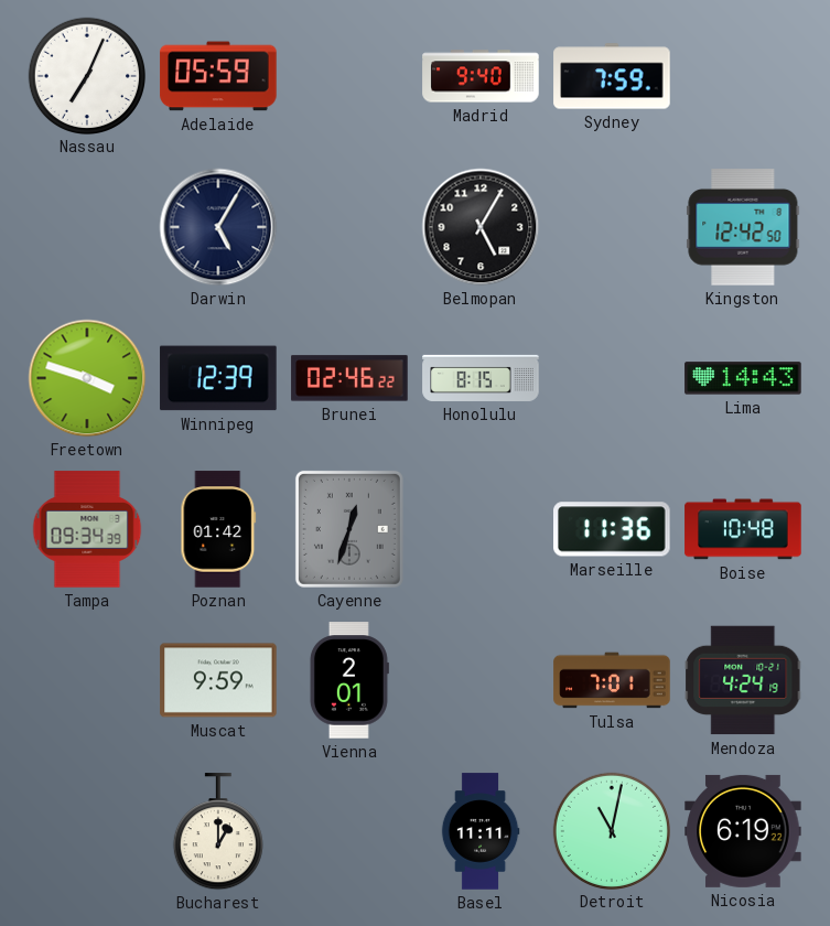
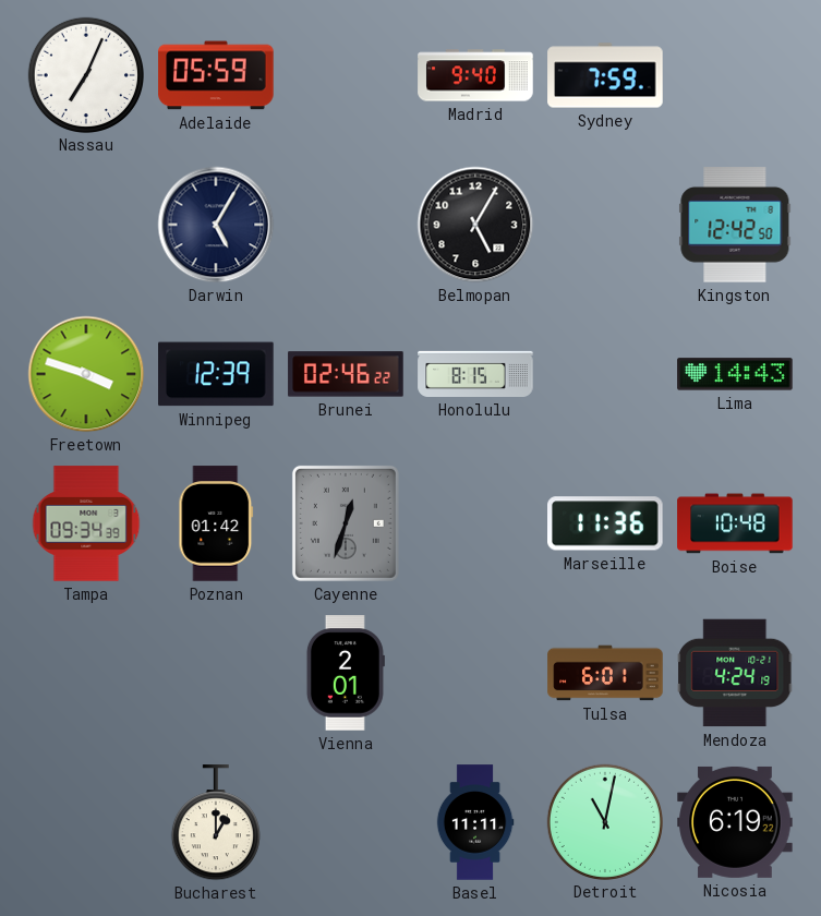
Muscat: 9:59 -> none (218, 680)
Tulsa: 7:01 -> 6:01 (605, 673)
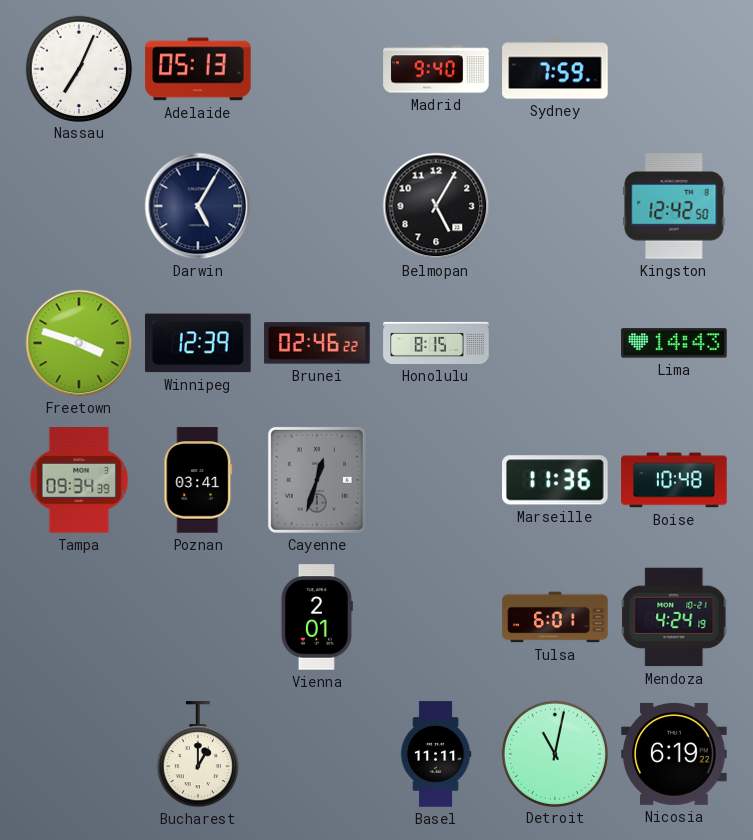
Adelaide: 05:59 -> 05:13 (198, 69)
Poznan: 01:42 -> 03:41 (198, 480)
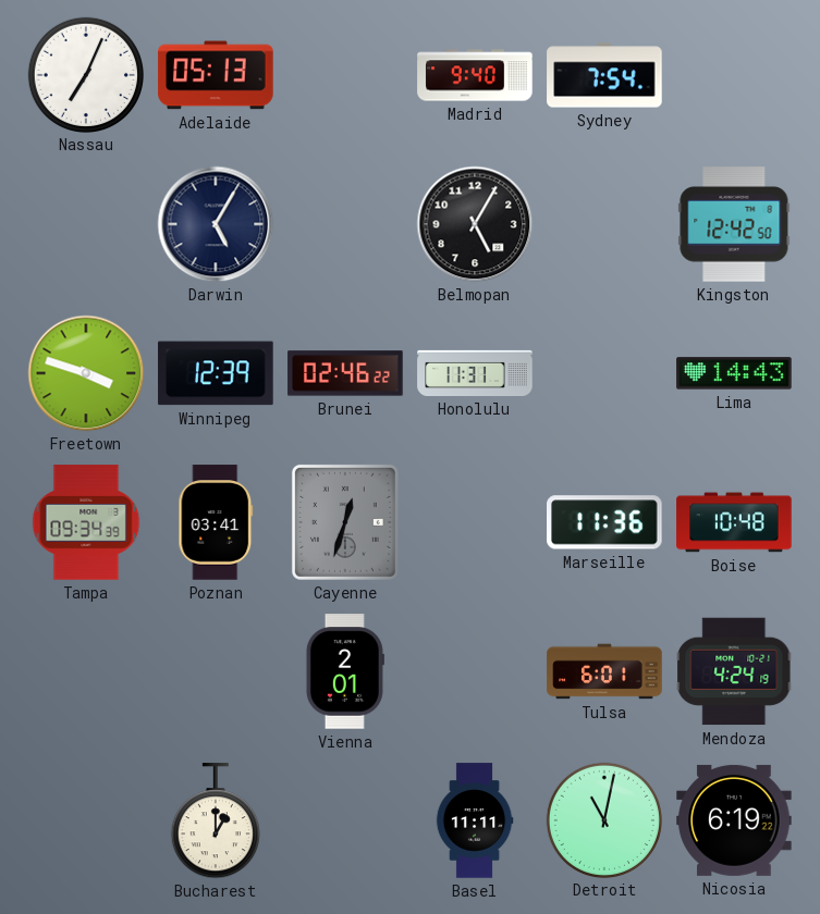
Sydney: 7:59 -> 7:54 (604, 75)
Honolulu: 8:15 -> 11:31 (475, 373)
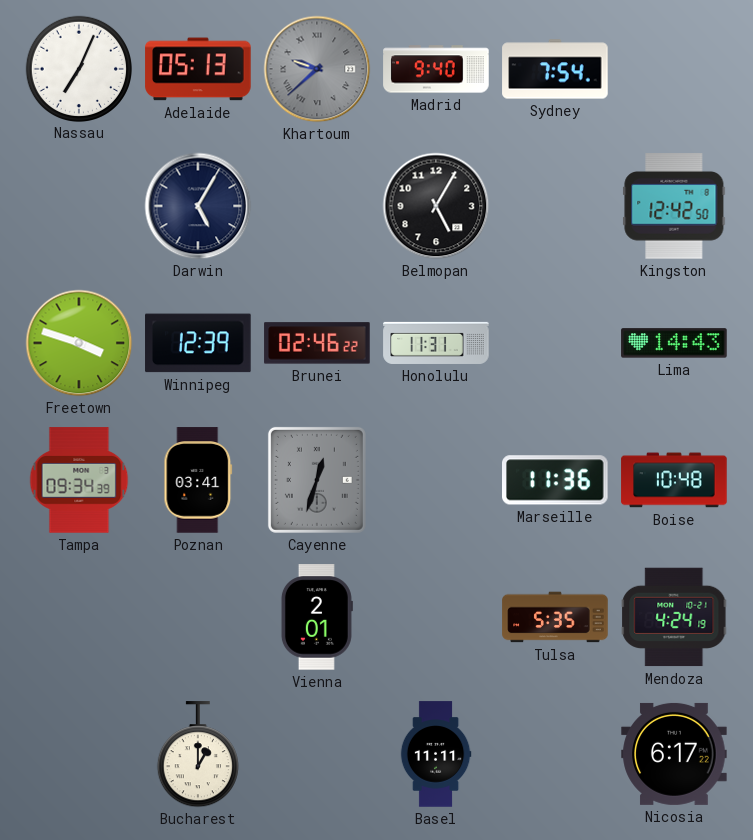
Khartoum: none -> 9:38 (317, 69)
Tulsa: 6:01 -> 5:35 (555, 617)
Detroit: 11:02 -> none (603, 819)
Nicosia: 6:19 -> 6:17 (674, 754)
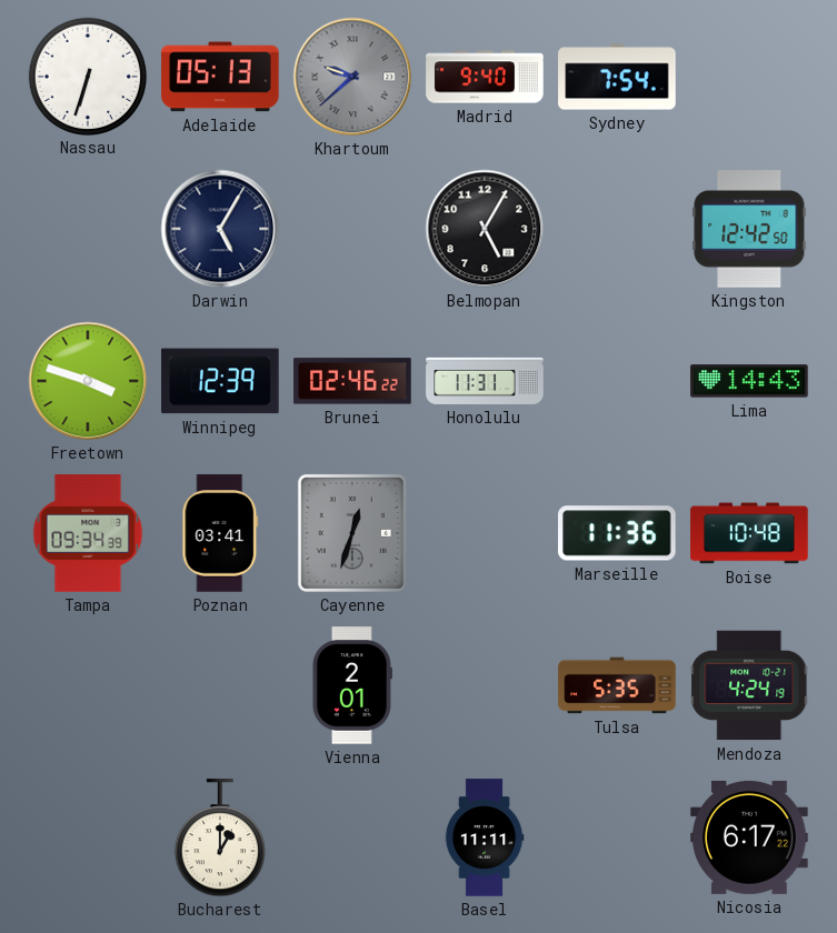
Nassau: 7:04 -> 6:33 (87, 76)
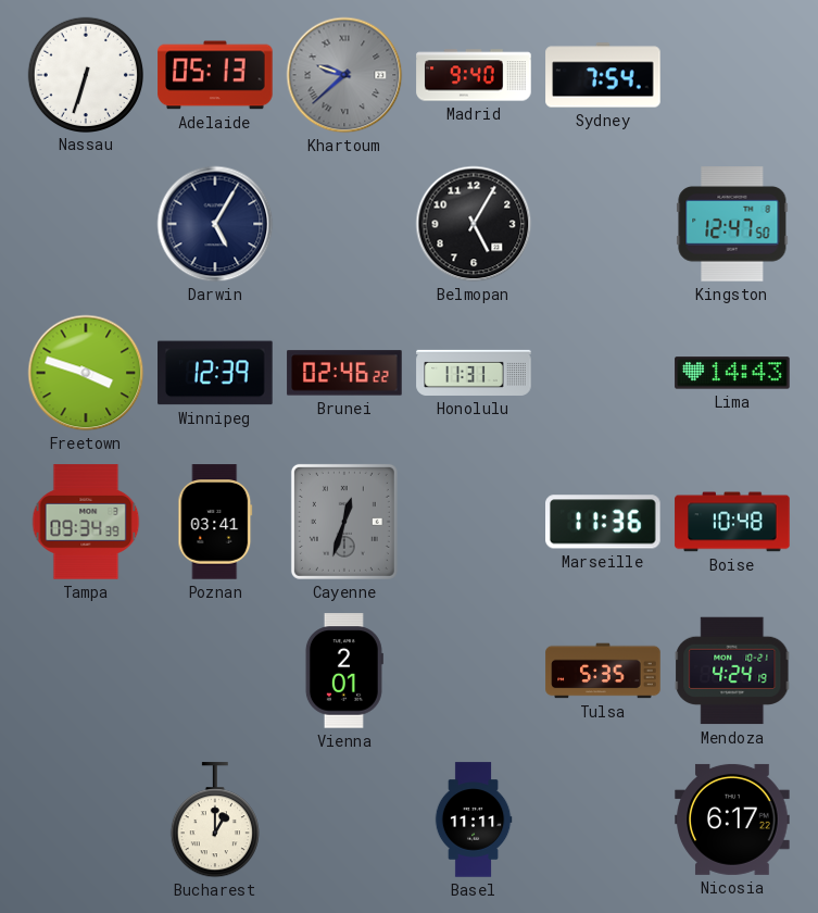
Kingston: 12:42 -> 12:47 (732, 224)
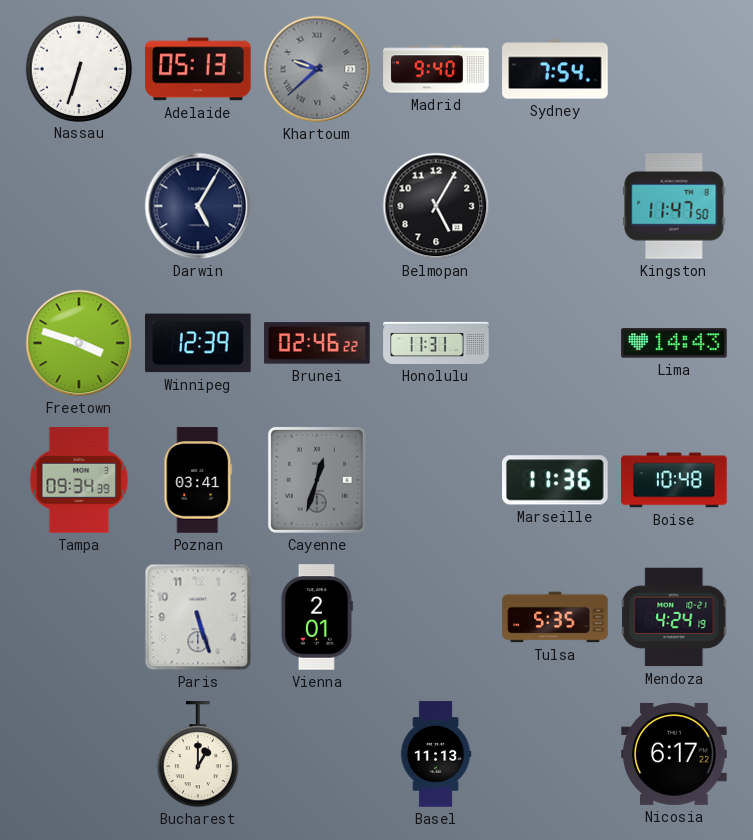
Kingston: 12:47 -> 11:47 (674, 206)
Paris: none -> 5:27 (198, 617)
Basel: 11:11 -> 11:13 (436, 754)
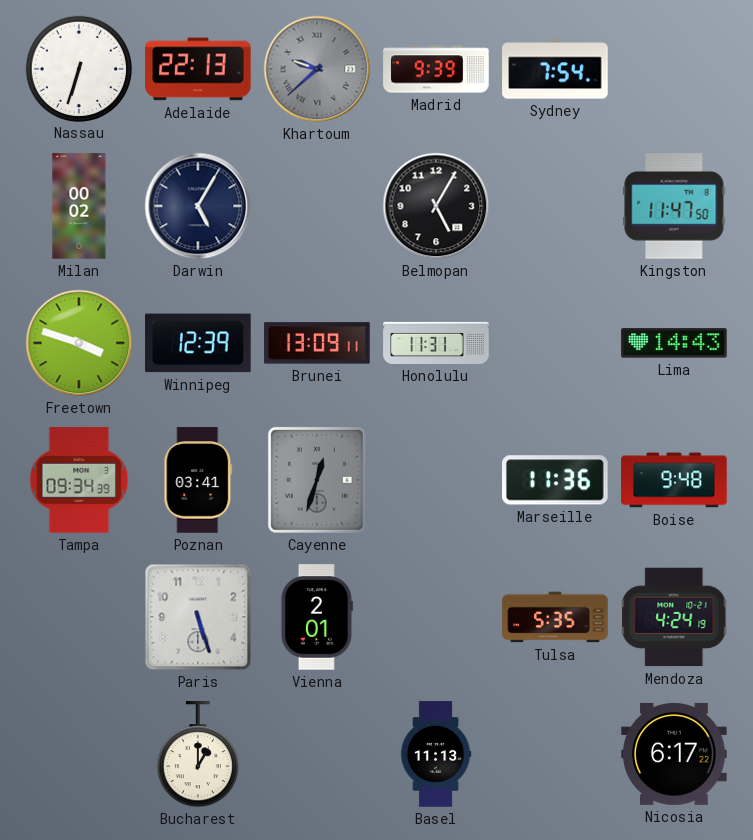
Adelaide: 05:13 -> 22:13 (198, 69)
Madrid: 9:40 -> 9:39 (436, 69)
Milan: none -> 00:02 (79, 206)
Brunei: 02:46 -> 13:09 (317, 343)
Boise: 10:48 -> 9:48 (674, 480)
